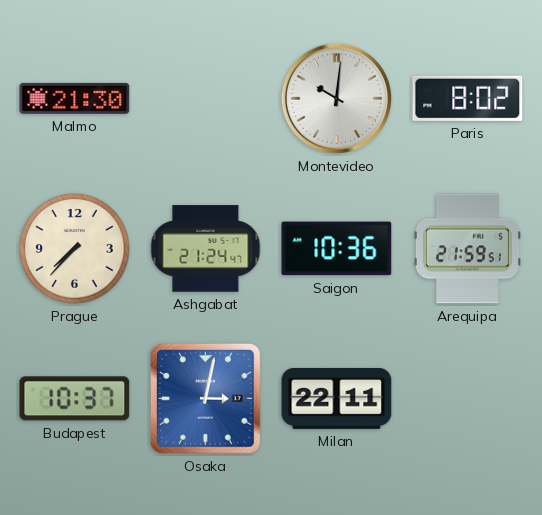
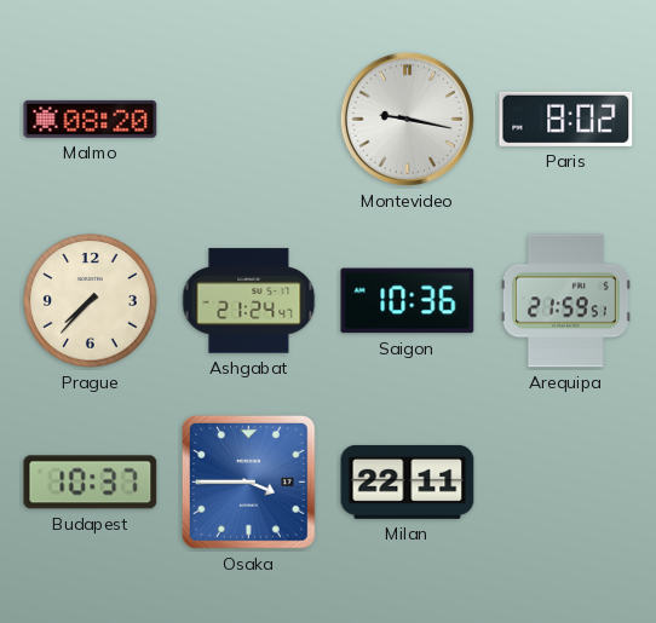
Malmo: 21:30 -> 08:20 (91, 119)
Montevideo: 10:01 -> 9:17 (407, 119)
Osaka: 3:02 -> 3:45 (249, 481)
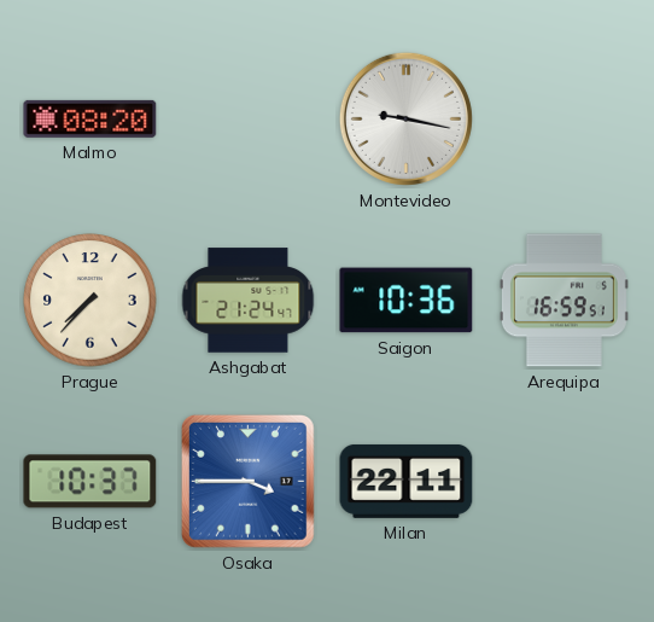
Paris: 8:02 -> none (566, 119)
Arequipa: 21:59 -> 16:59 (564, 301)
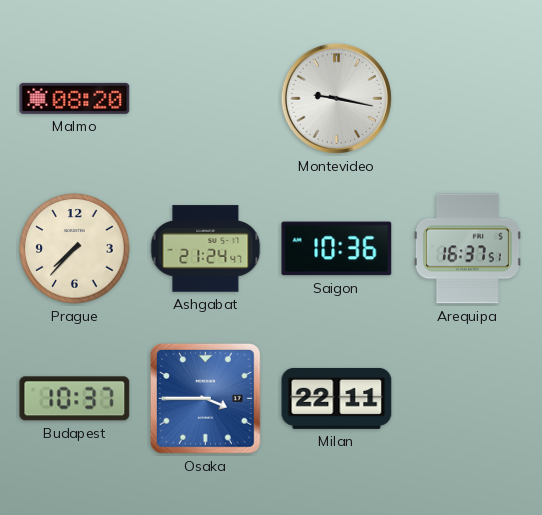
Arequipa: 16:59 -> 16:37 (467, 249)
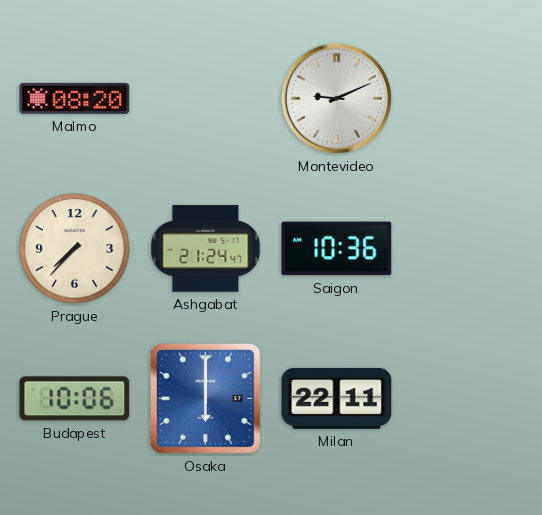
Montevideo: 9:17 -> 9:11 (336, 98)
Arequipa: 16:37 -> none (467, 249)
Budapest: 10:37 -> 10:06 (75, 399)
Osaka: 3:45 -> 6:00 (206, 398)
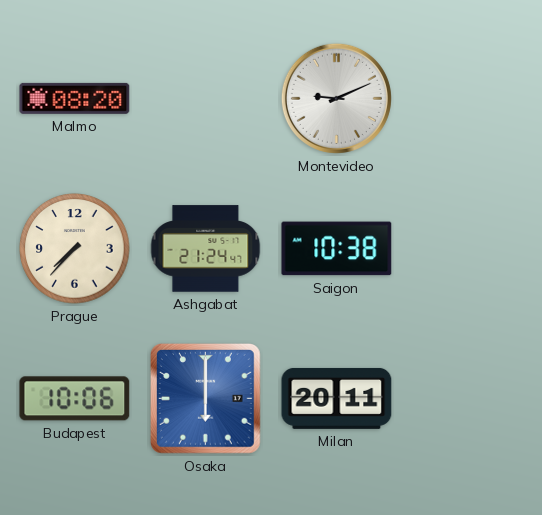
Saigon: 10:36 -> 10:38 (337, 249)
Milan: 22:11 -> 20:11 (337, 398)
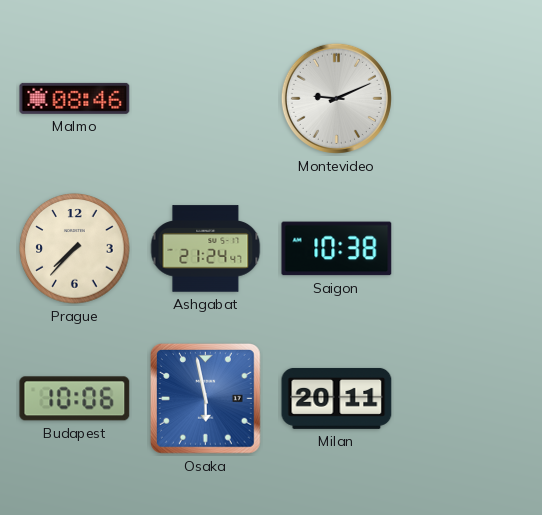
Malmo: 08:20 -> 08:46 (75, 98)
Osaka: 6:00 -> 5:58 (206, 398)
